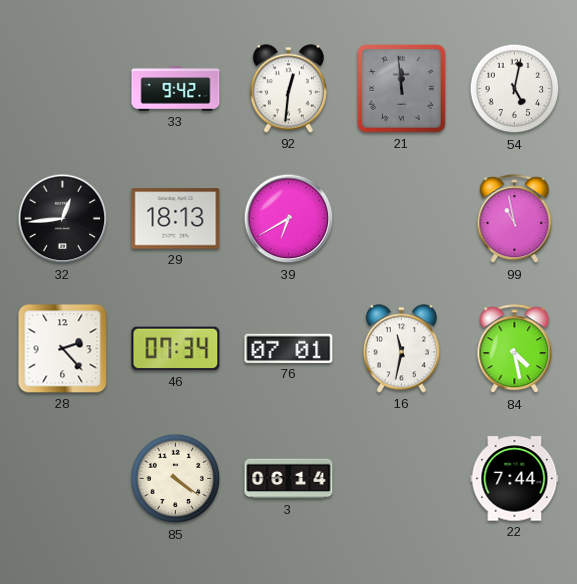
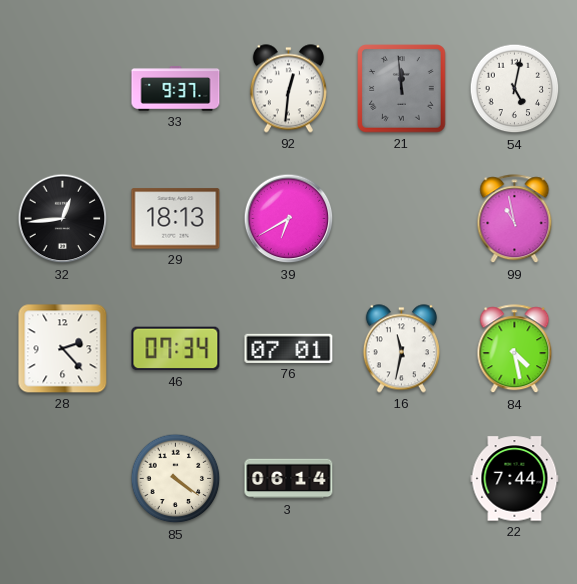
33: 9:42 -> 9:37 (176, 89)
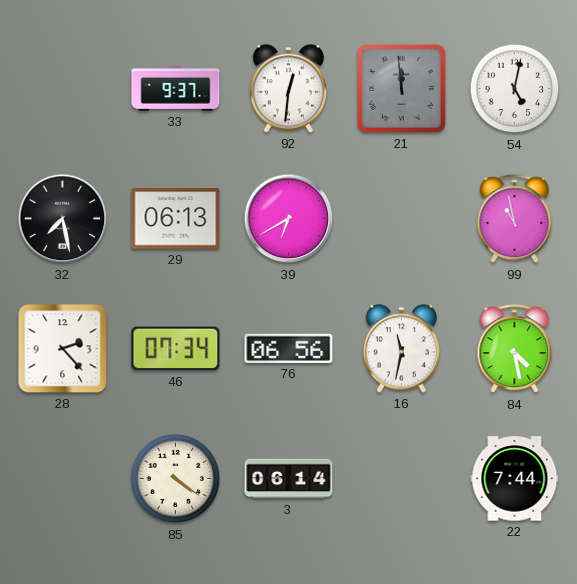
32: 12:44 -> 7:28 (63, 219)
29: 18:13 -> 06:13 (176, 219)
76: 07:01 -> 06:56 (289, 348)
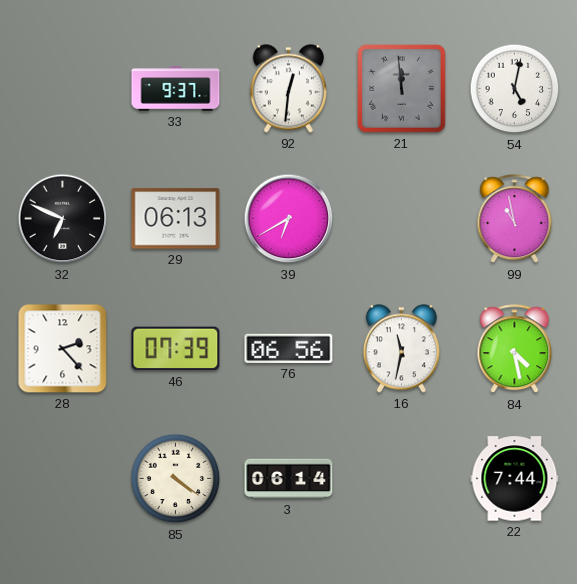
32: 7:28 -> 6:49 (63, 219)
46: 07:34 -> 07:39 (176, 349)
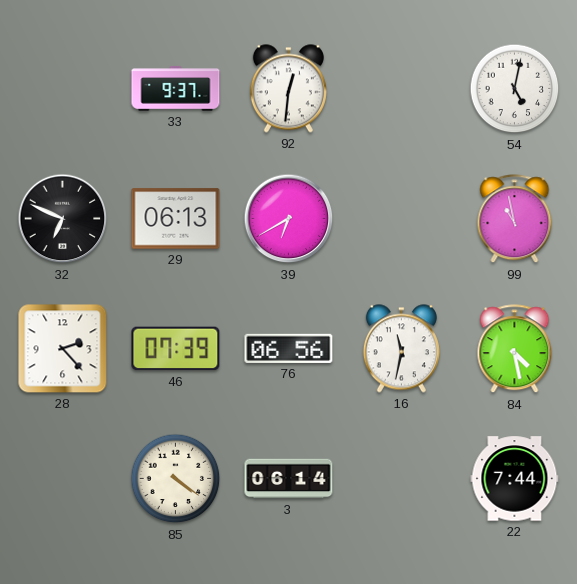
21: 11:59 -> none (402, 89)
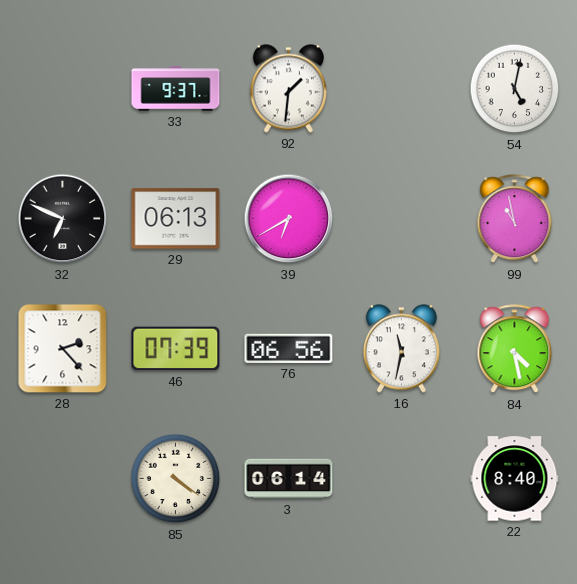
92: 12:31 -> 1:31 (288, 89)
22: 7:44 -> 8:40 (515, 479)
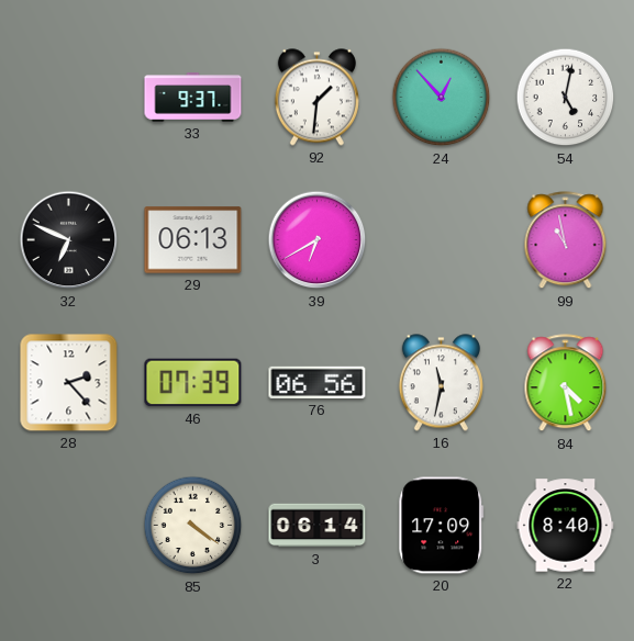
24: none -> 12:53 (442, 98)
20: none -> 17:09 (442, 526)
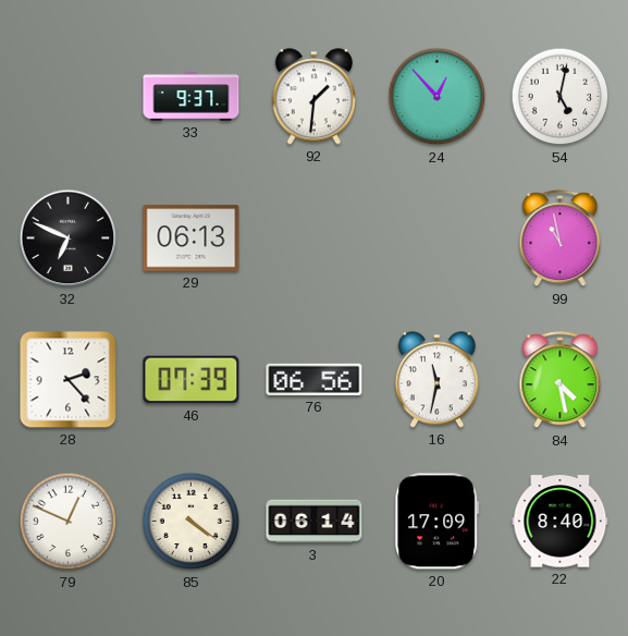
39: 6:40 -> none (318, 240)
79: none -> 12:49 (69, 522)
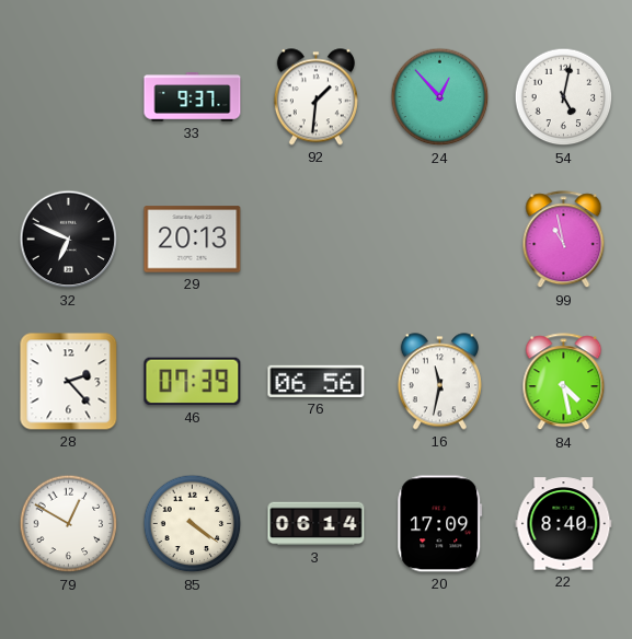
29: 06:13 -> 20:13 (193, 240)
79: 12:49 -> 12:50 (69, 524)
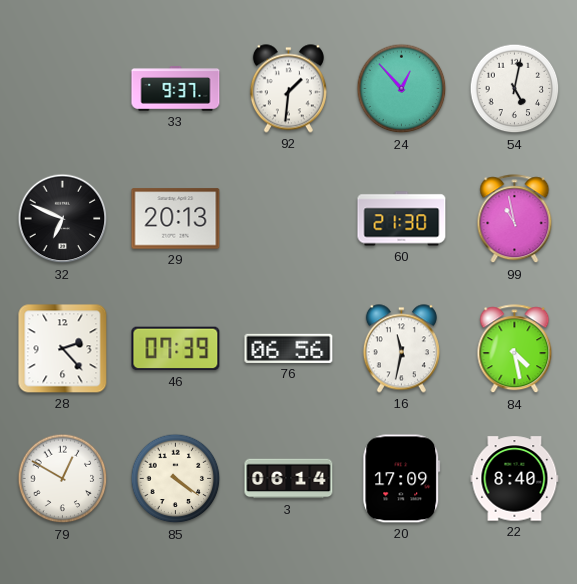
60: none -> 21:30 (402, 219)
